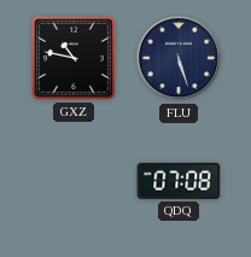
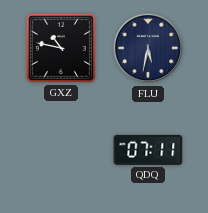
FLU: 5:27 -> 5:32 (148, 48)
QDQ: 07:08 -> 07:11 (148, 150)
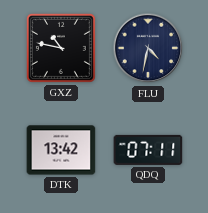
FLU: 5:32 -> 4:32 (148, 48)
DTK: none -> 13:42 (61, 150)
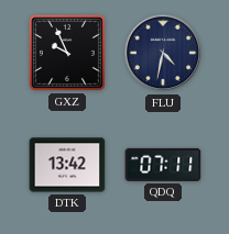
GXZ: 10:47 -> 9:56 (67, 53)
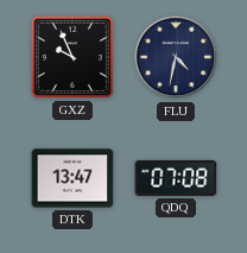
DTK: 13:42 -> 13:47 (72, 178)
QDQ: 07:11 -> 07:08 (176, 178)
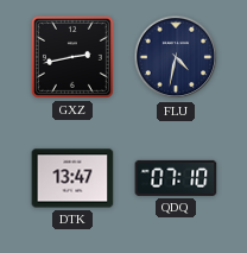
GXZ: 9:56 -> 2:43 (72, 57)
QDQ: 07:08 -> 07:10 (176, 178)
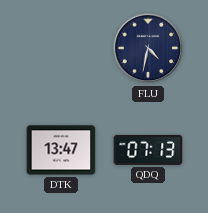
GXZ: 2:43 -> none (72, 57)
QDQ: 07:10 -> 07:13 (148, 150)
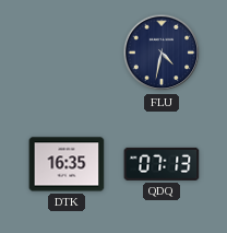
DTK: 13:47 -> 16:35 (67, 164)
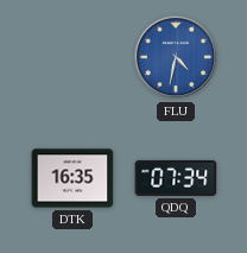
FLU dial: navy -> blue (176, 57)
QDQ: 07:13 -> 07:34 (176, 178)
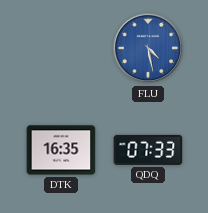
FLU: 4:32 -> 4:28 (148, 48)
QDQ: 07:34 -> 07:33 (148, 150)
